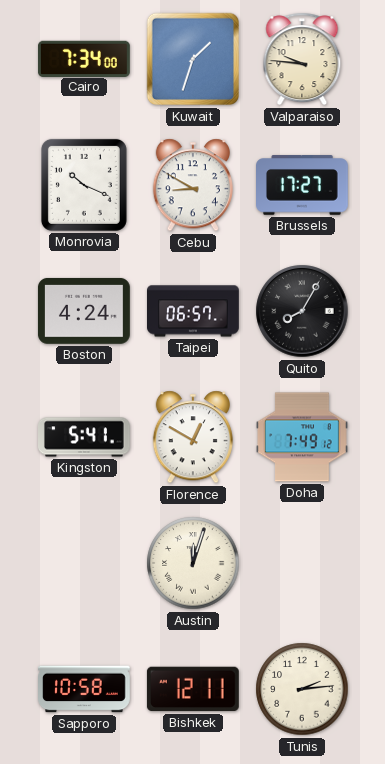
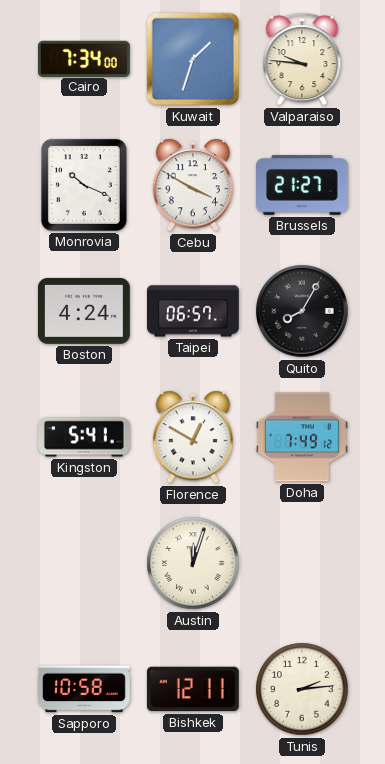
Cebu: 8:50 -> 3:50 (193, 185)
Brussels: 17:27 -> 21:27 (303, 185)
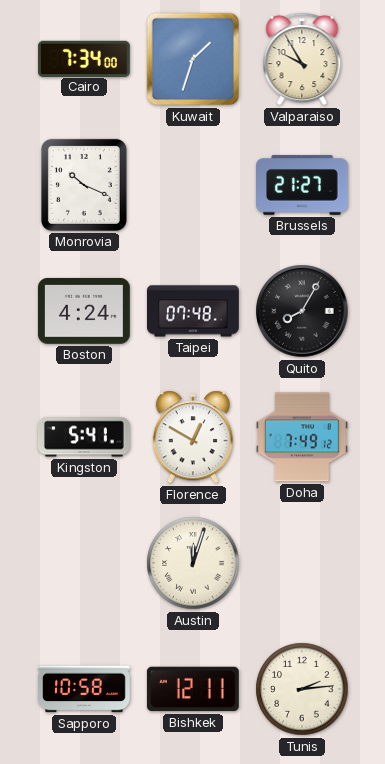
Valparaiso: 9:46 -> 9:55 (302, 59)
Cebu: 3:50 -> none (193, 185)
Taipei: 06:57 -> 07:48 (194, 311)
